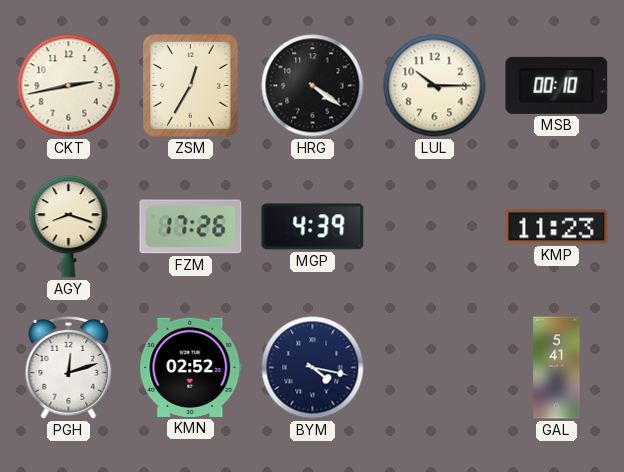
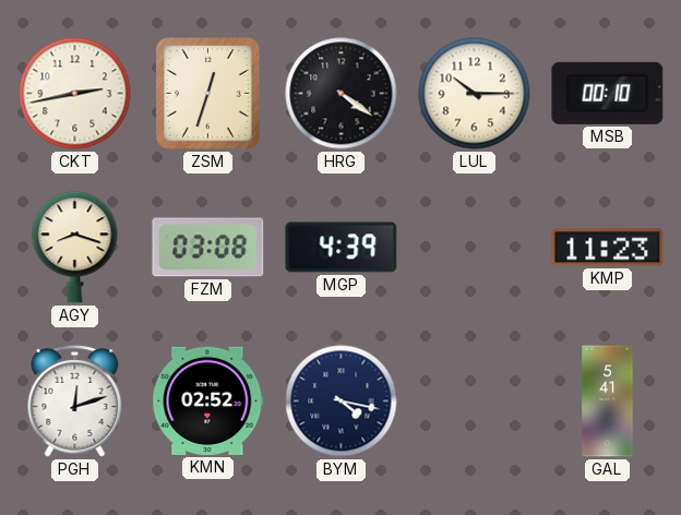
ZSM: 12:35 -> 12:33 (208, 94)
FZM: 17:26 -> 03:08 (208, 248)
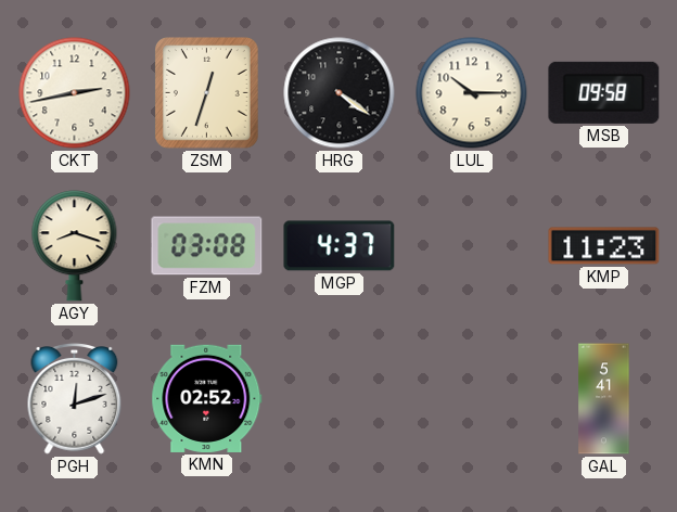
MSB: 00:10 -> 09:58 (604, 92)
MGP: 4:39 -> 4:37 (340, 246)
BYM: 4:17 -> none (342, 402)
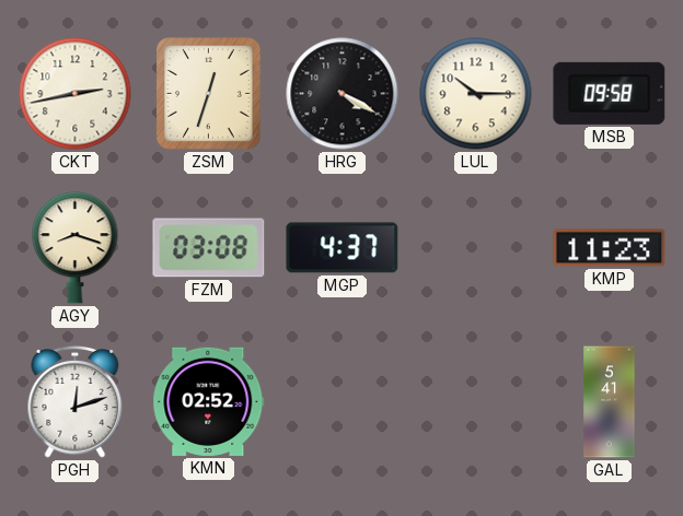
HRG: 4:21 -> 4:20 (343, 94)
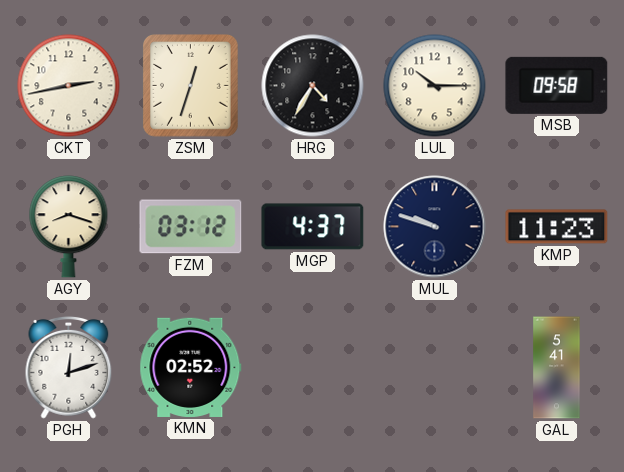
HRG: 4:20 -> 4:35 (313, 86)
FZM: 03:08 -> 03:12 (191, 227)
MUL: none -> 9:48 (435, 227)
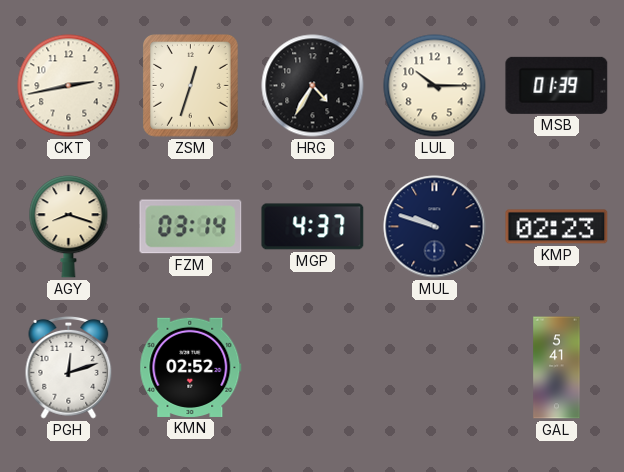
MSB: 09:58 -> 01:39 (557, 85)
FZM: 03:12 -> 03:14 (191, 227)
KMP: 11:23 -> 02:23 (557, 227)
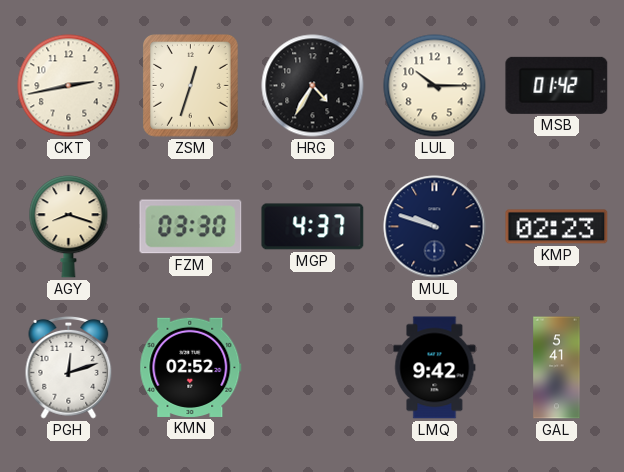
MSB: 01:39 -> 01:42 (557, 85)
FZM: 03:14 -> 03:30 (191, 227)
LMQ: none -> 9:42 (435, 368)
